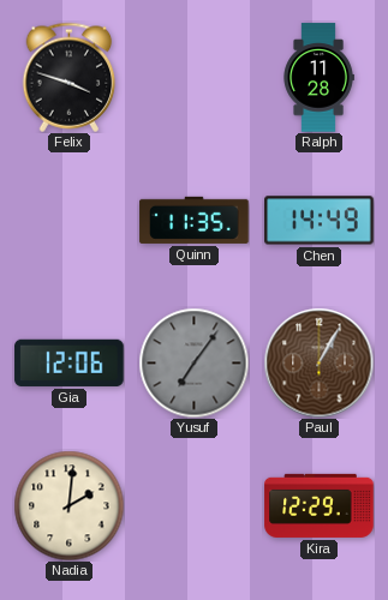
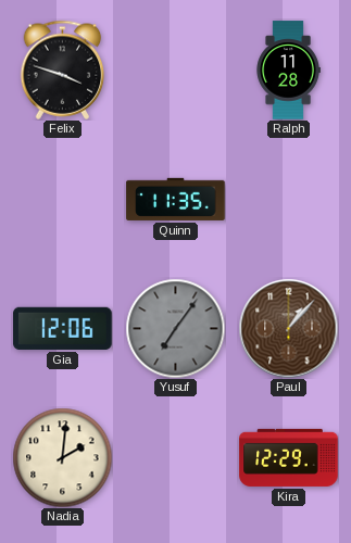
Chen: 14:49 -> none (320, 221)
Paul: 1:05 -> 1:07 (288, 328)
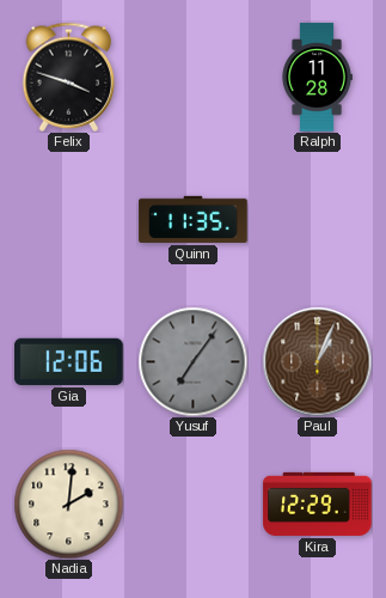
Paul: 1:07 -> 1:04 (317, 361)
